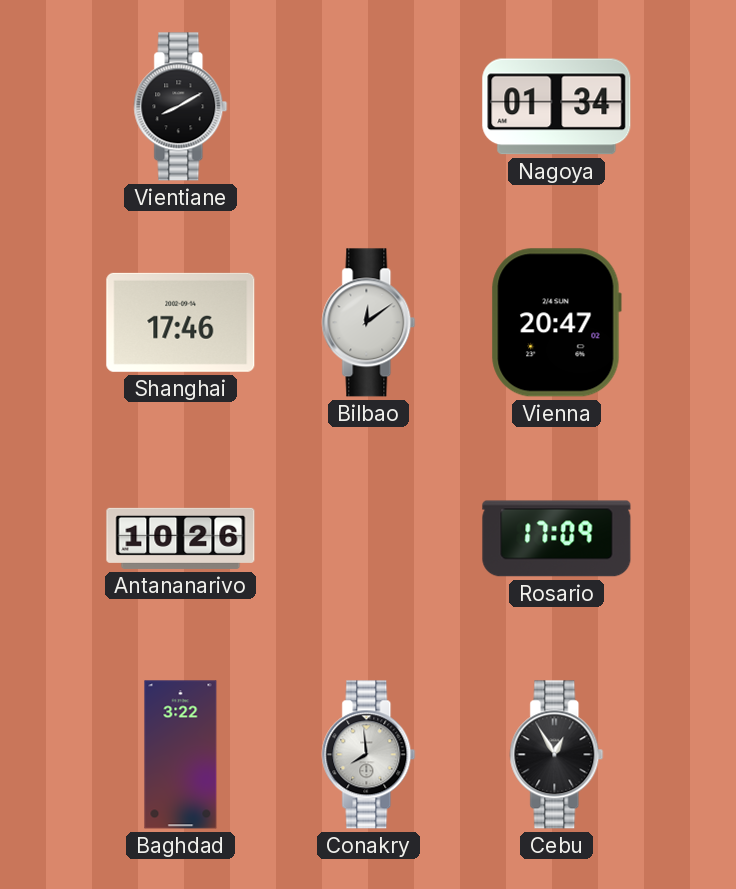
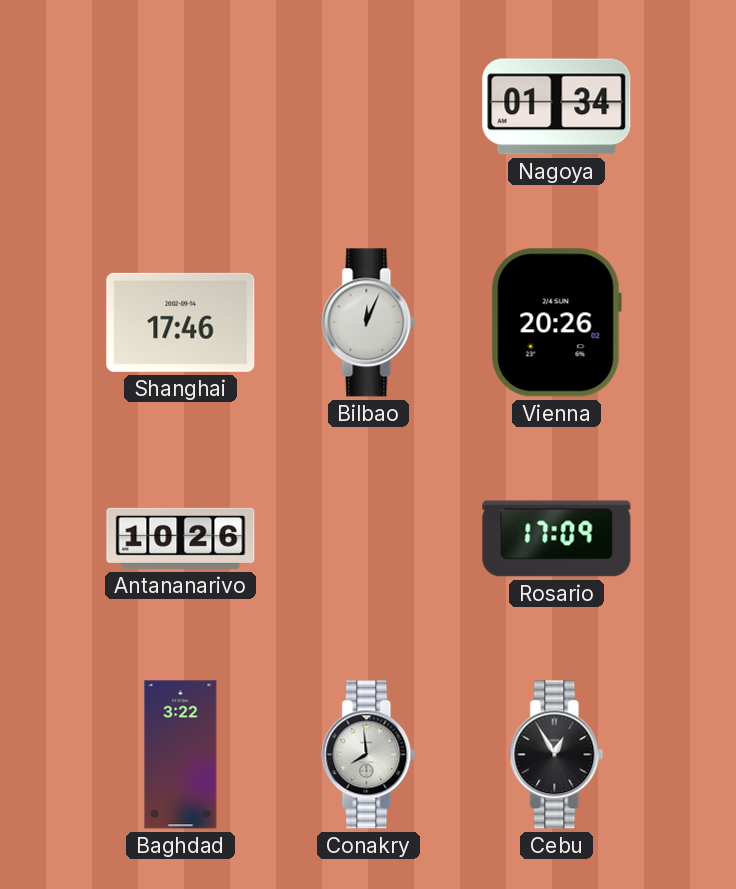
Vientiane: 8:10 -> none (181, 107)
Bilbao: 12:09 -> 12:04 (369, 323)
Vienna: 20:47 -> 20:26 (556, 323)
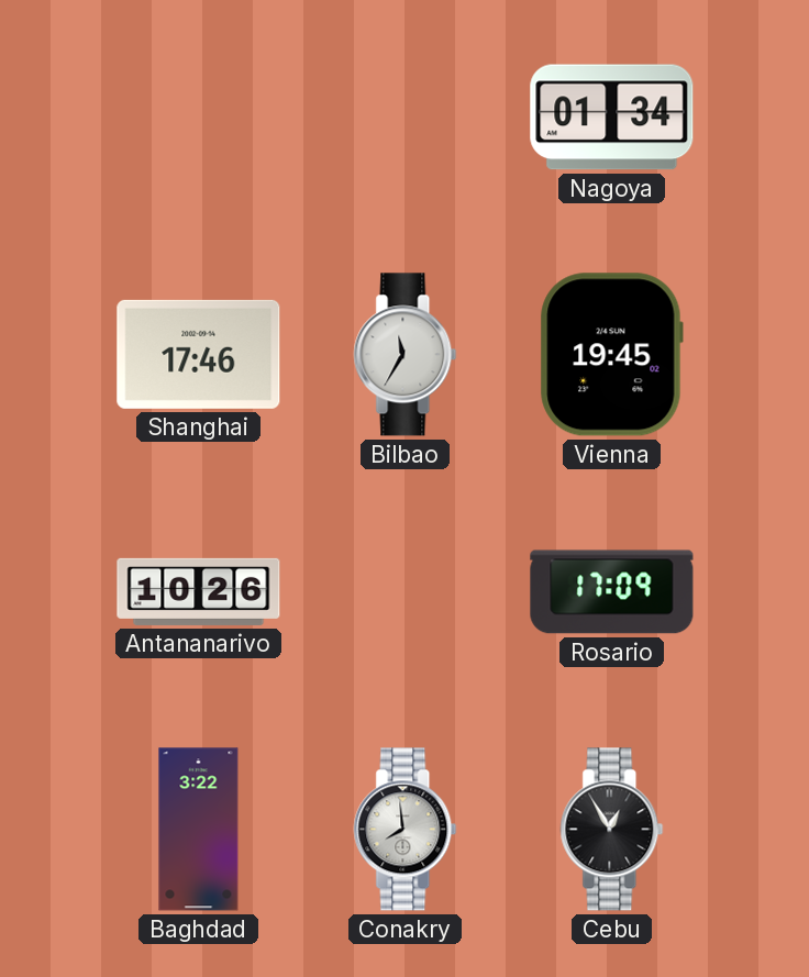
Bilbao: 12:04 -> 11:35 (406, 355)
Vienna: 20:26 -> 19:45 (611, 355)
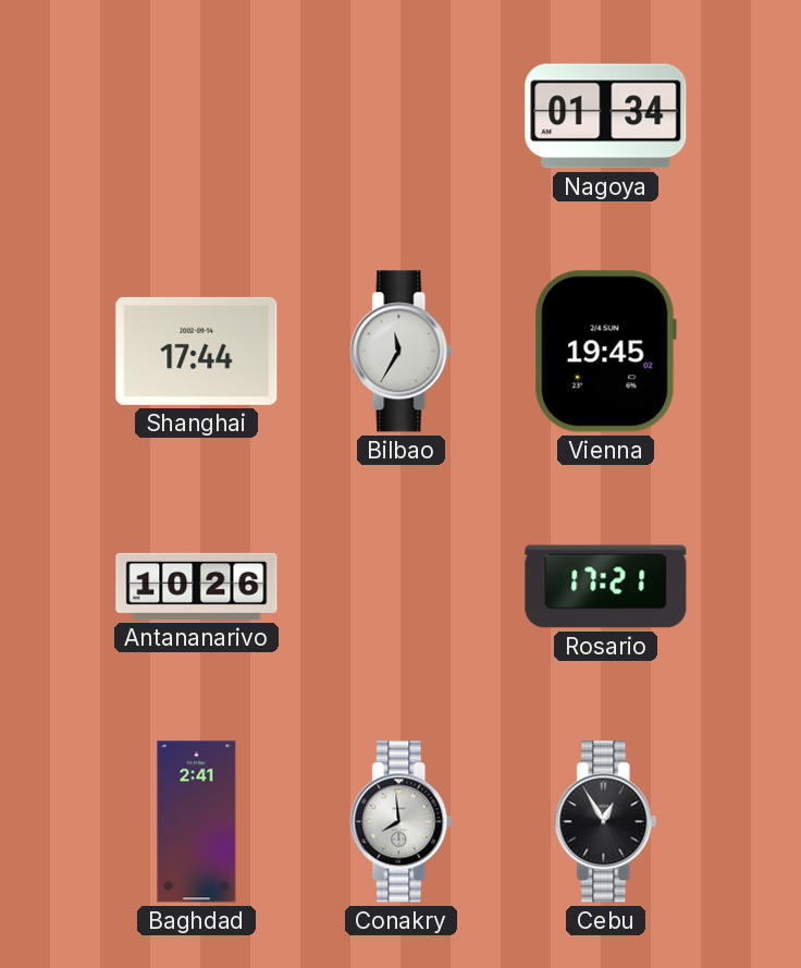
Shanghai: 17:46 -> 17:44 (197, 351)
Rosario: 17:09 -> 17:21 (606, 587)
Baghdad: 3:22 -> 2:41 (197, 822)
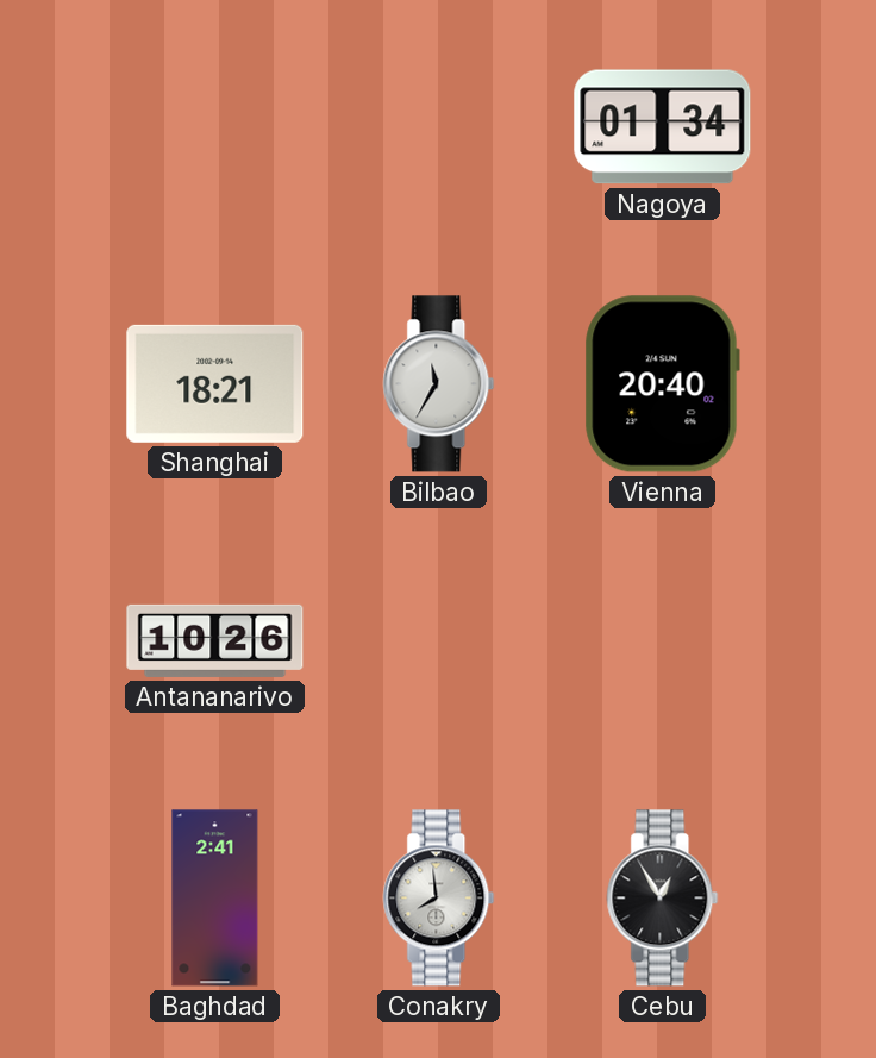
Shanghai: 17:44 -> 18:21 (215, 383)
Vienna: 19:45 -> 20:40 (662, 384)
Rosario: 17:21 -> none (606, 587)
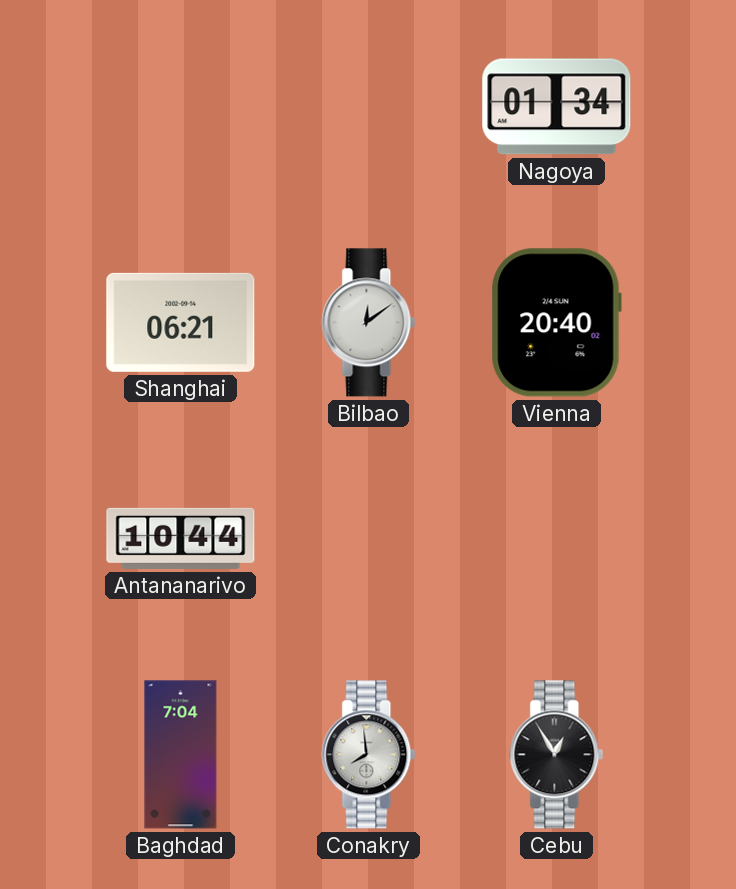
Shanghai: 18:21 -> 06:21 (181, 322)
Bilbao: 11:35 -> 12:09 (369, 323)
Antananarivo: 10:26 -> 10:44 (181, 538)
Baghdad: 2:41 -> 7:04 (181, 755)
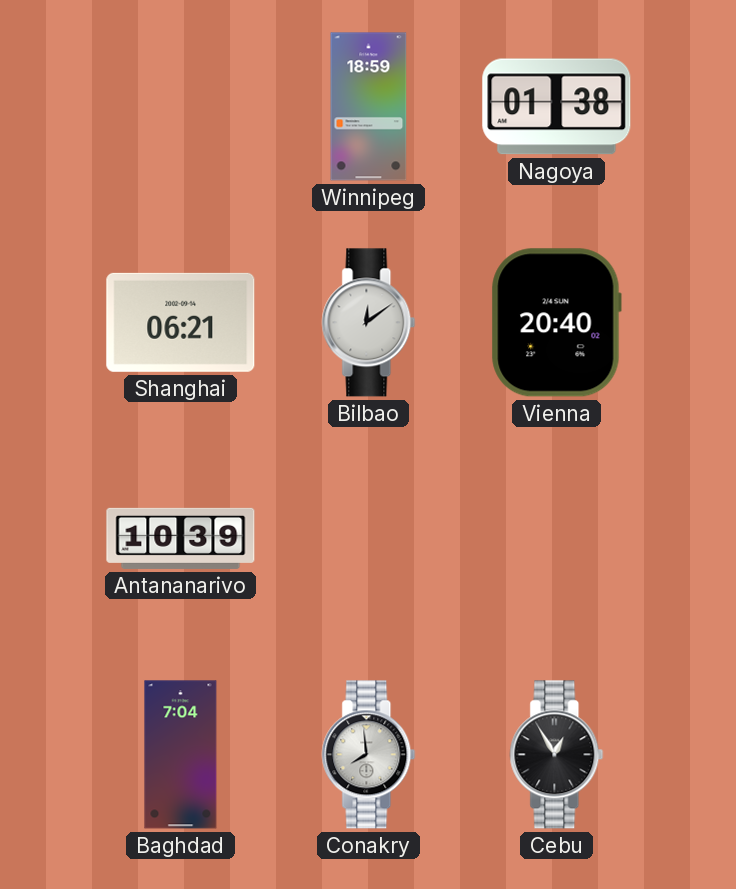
Winnipeg: none -> 18:59 (369, 107)
Nagoya: 01:34 -> 01:38 (557, 107)
Antananarivo: 10:44 -> 10:39 (181, 538)
